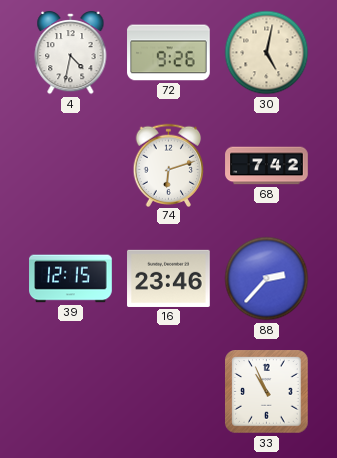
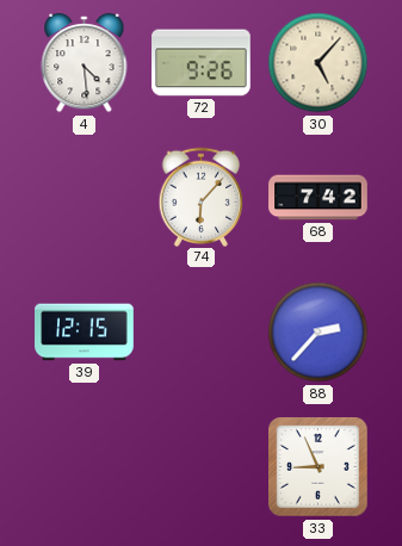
4: 4:32 -> 4:29 (85, 63)
30: 5:02 -> 5:07 (318, 63)
74: 6:12 -> 6:07 (202, 197)
16: 23:46 -> none (169, 278)
33: 10:56 -> 8:56 (318, 467)
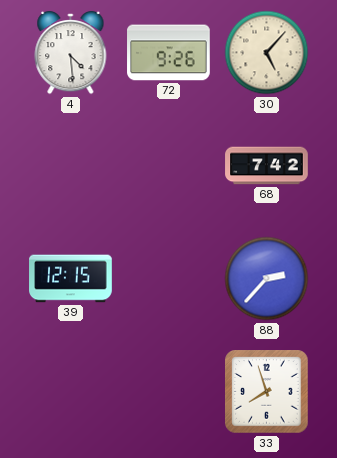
74: 6:07 -> none (202, 197)
33: 8:56 -> 7:57 (267, 392)
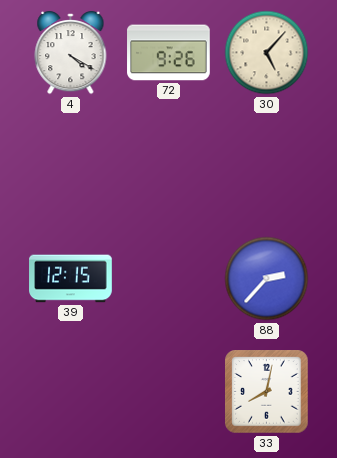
4: 4:29 -> 4:20 (71, 53)
68: 7:42 -> none (267, 166)
33: 7:57 -> 8:02 (267, 392)
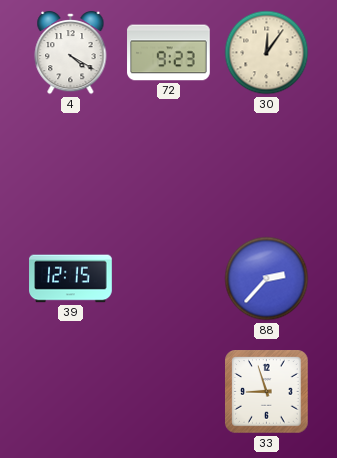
72: 9:26 -> 9:23 (169, 53)
30: 5:07 -> 12:06 (267, 53)
33: 8:02 -> 8:57 (267, 392)
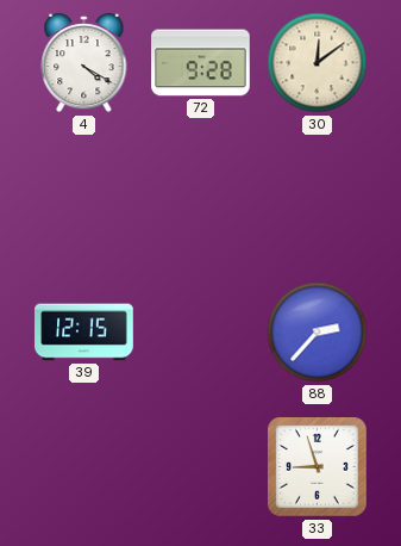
72: 9:23 -> 9:28 (201, 63)
30: 12:06 -> 12:09 (318, 63)
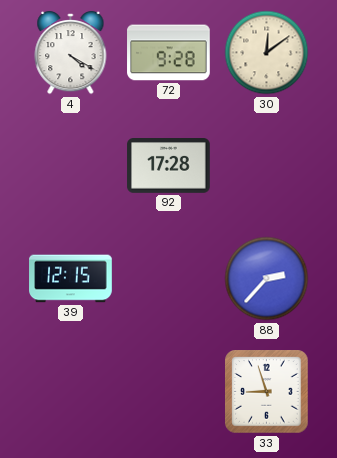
92: none -> 17:28 (169, 166)
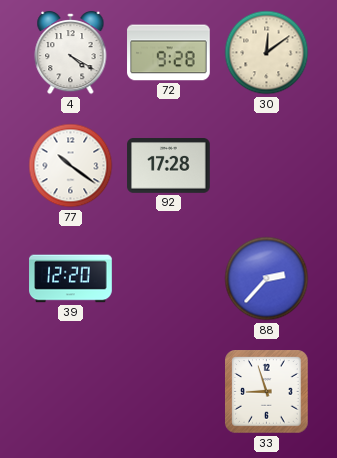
77: none -> 10:21 (71, 166)
39: 12:15 -> 12:20 (71, 279)
